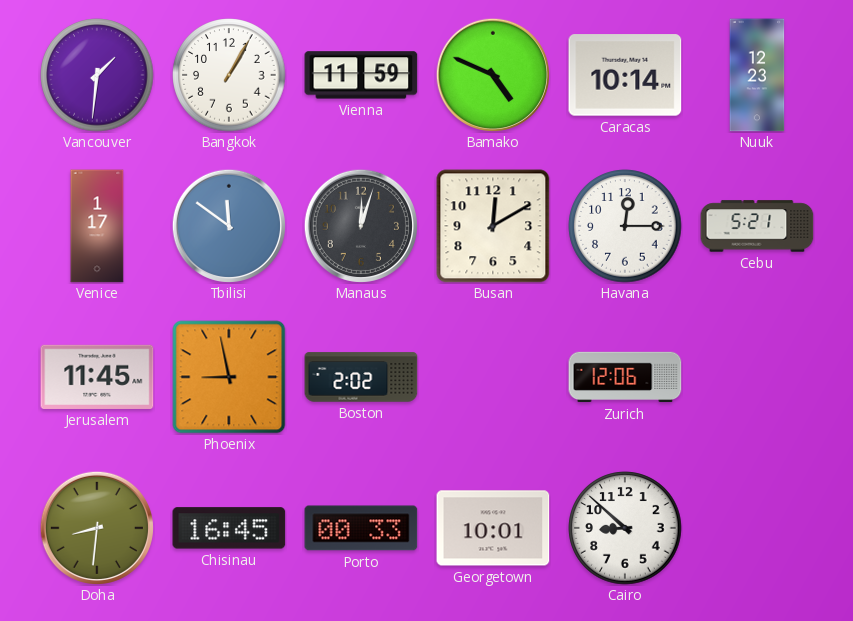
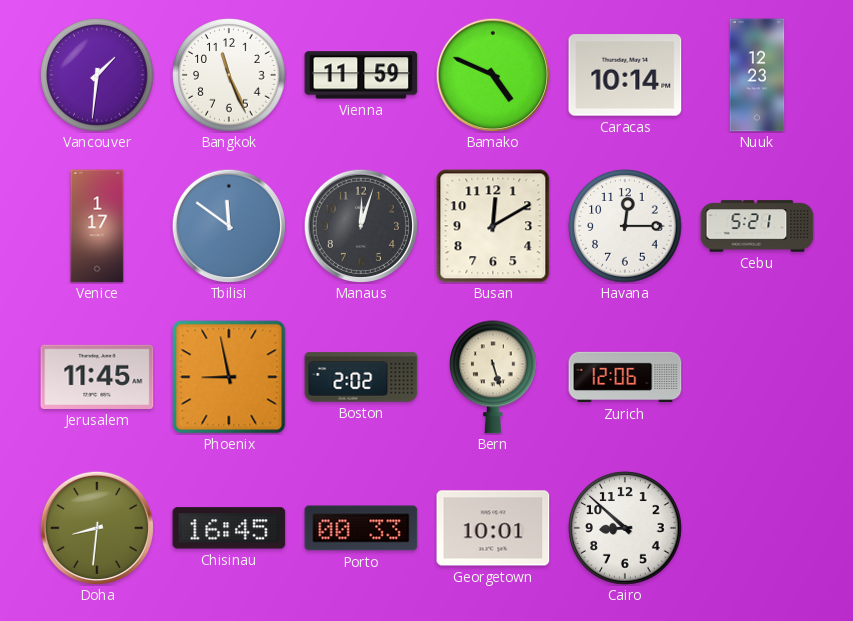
Bangkok: 1:05 -> 11:26 (229, 75)
Bern: none -> 5:27 (494, 377)
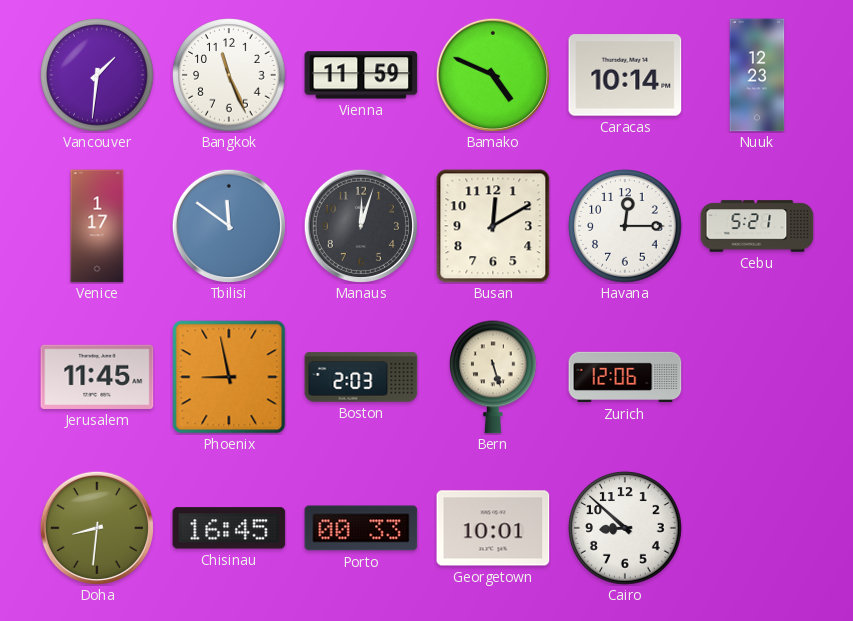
Boston: 2:02 -> 2:03 (361, 377)
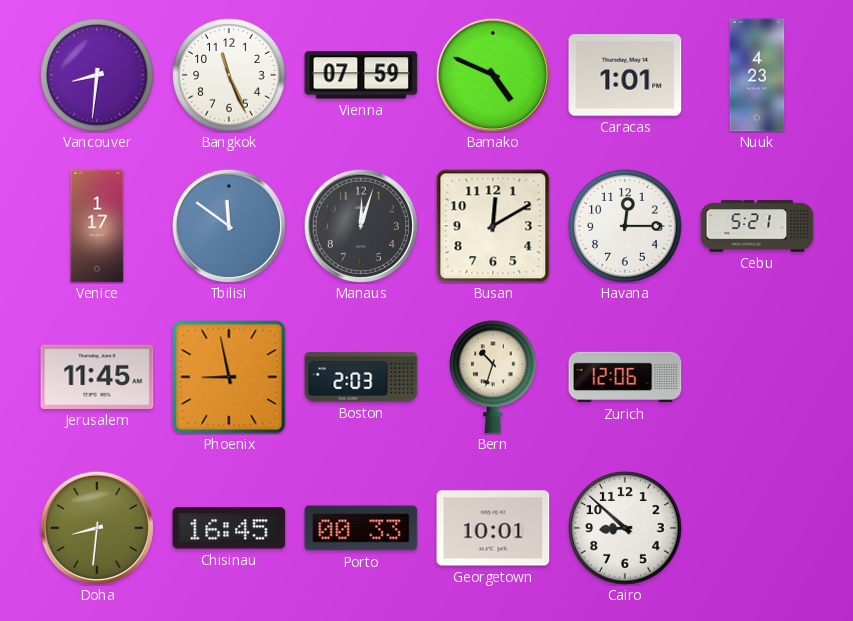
Vancouver: 1:31 -> 8:31 (97, 75)
Vienna: 11:59 -> 07:59 (361, 75)
Caracas: 10:14 -> 1:01 (625, 75)
Nuuk: 12:23 -> 4:23 (757, 75)
Bern: 5:27 -> 10:33 (494, 377)
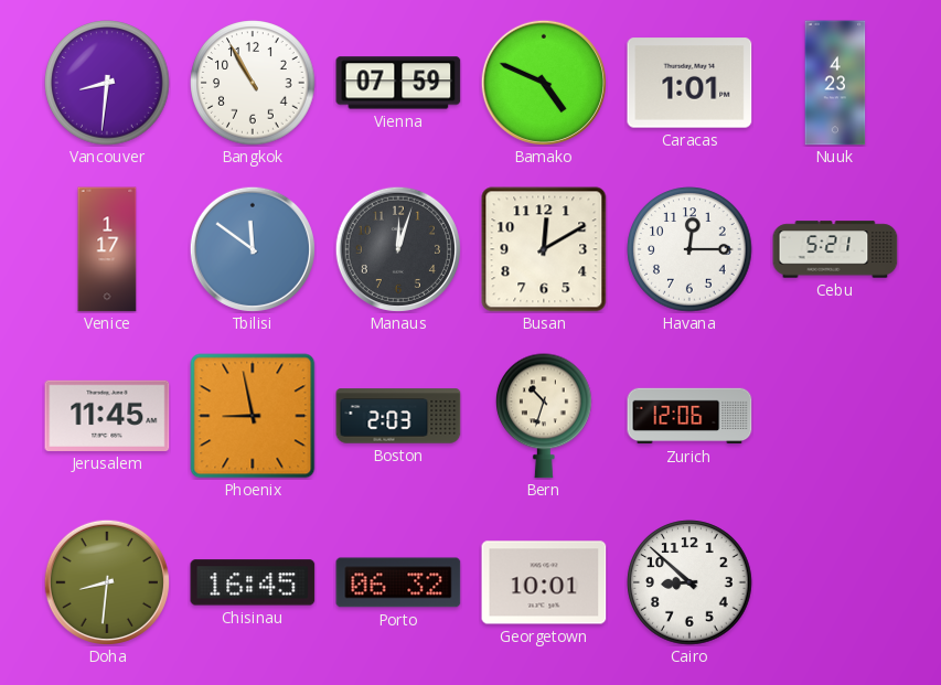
Bangkok: 11:26 -> 10:55 (253, 83)
Porto: 00:33 -> 06:32 (398, 582)
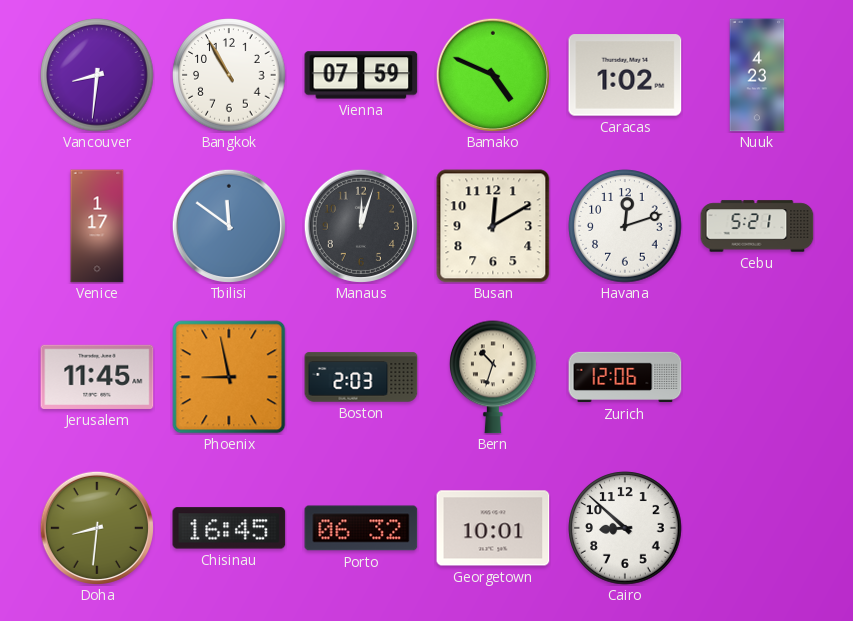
Caracas: 1:01 -> 1:02 (625, 75)
Havana: 12:15 -> 12:12 (625, 226)
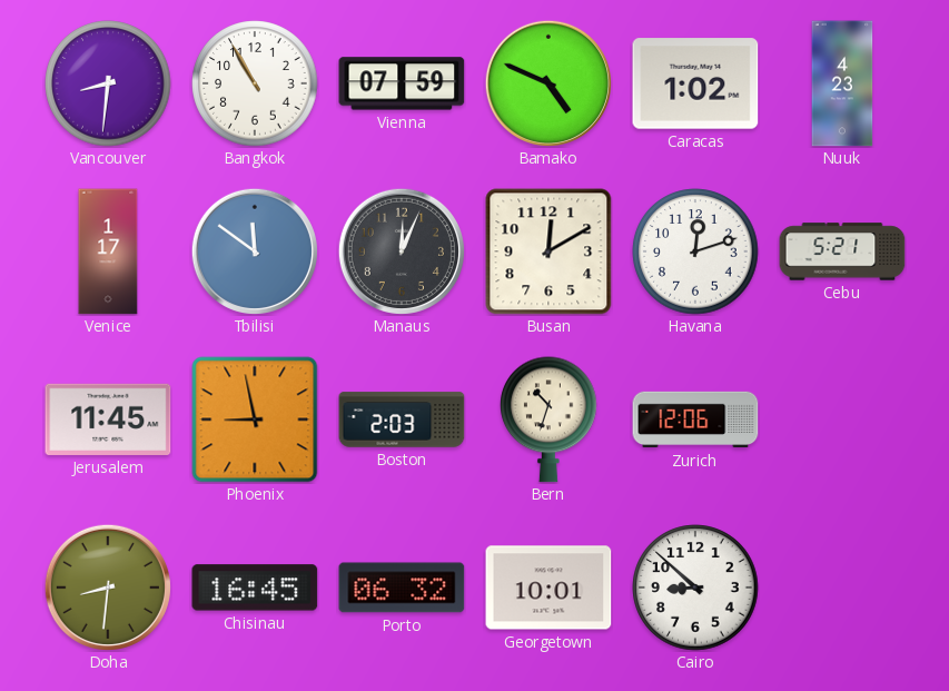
Manaus: 12:03 -> 12:04 (402, 251)
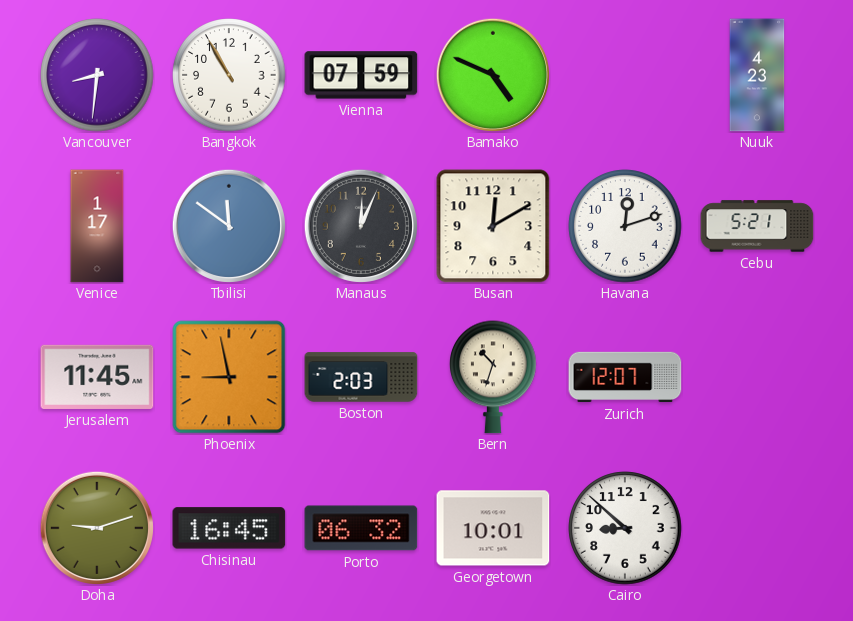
Caracas: 1:02 -> none (695, 83)
Zurich: 12:06 -> 12:07 (625, 377)
Doha: 8:31 -> 9:12 (97, 528)
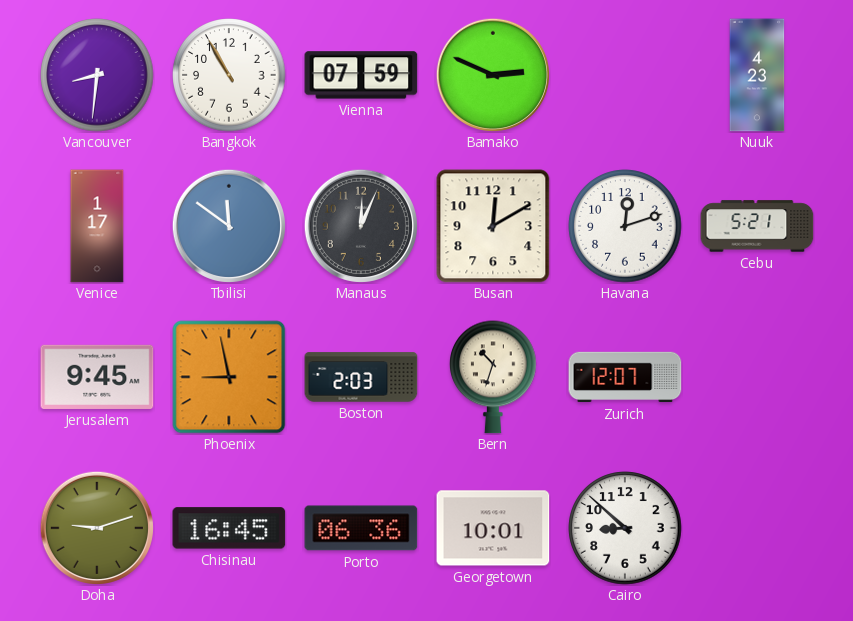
Bamako: 4:49 -> 2:49 (493, 75)
Jerusalem: 11:45 -> 9:45 (97, 377)
Porto: 06:32 -> 06:36 (361, 528)
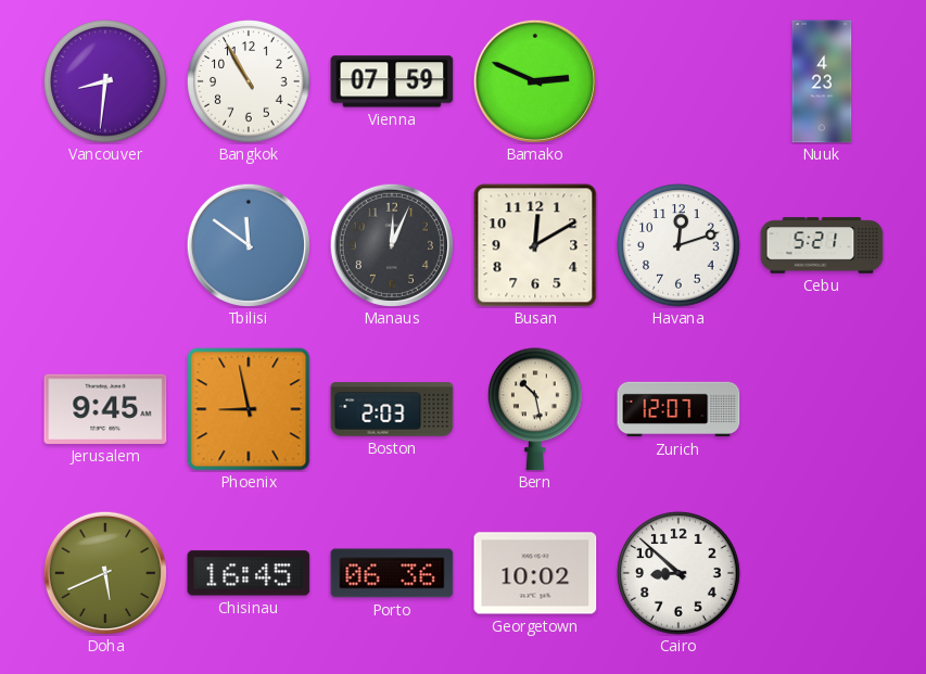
Venice: 1:17 -> none (97, 226)
Bern: 10:33 -> 10:28 (536, 409)
Doha: 9:12 -> 5:41 (105, 573)
Georgetown: 10:01 -> 10:02 (535, 573)
